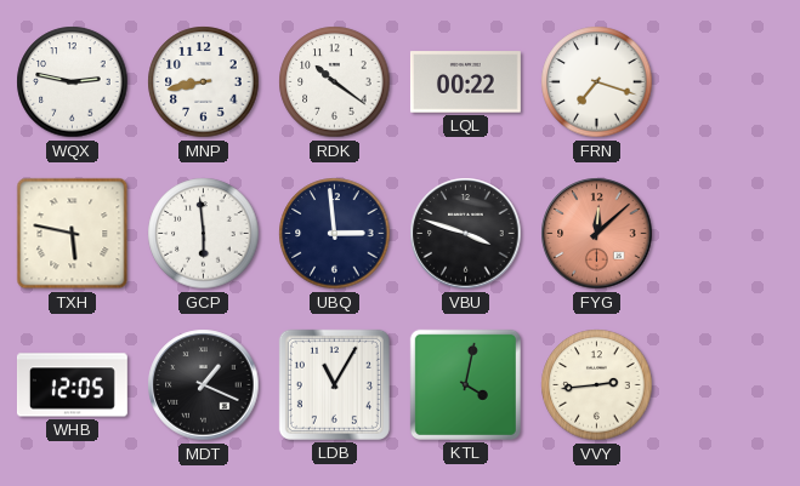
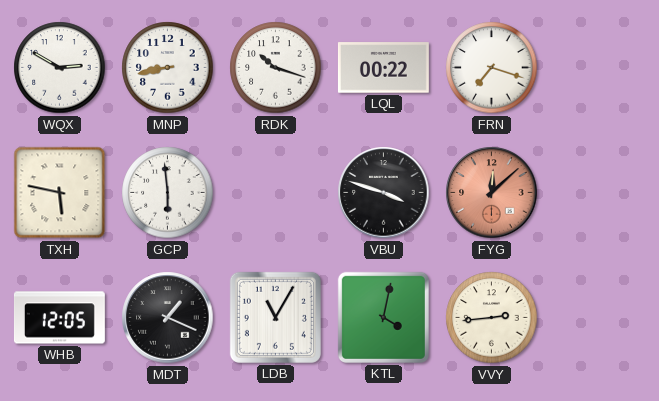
WQX: 2:47 -> 2:50 (60, 68)
RDK: 10:21 -> 10:18 (276, 68)
UBQ: 2:59 -> none (335, 234)
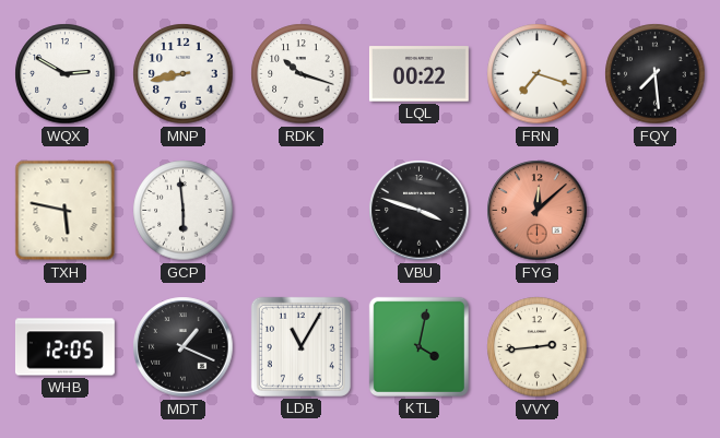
FQY: none -> 7:29 (656, 74)
